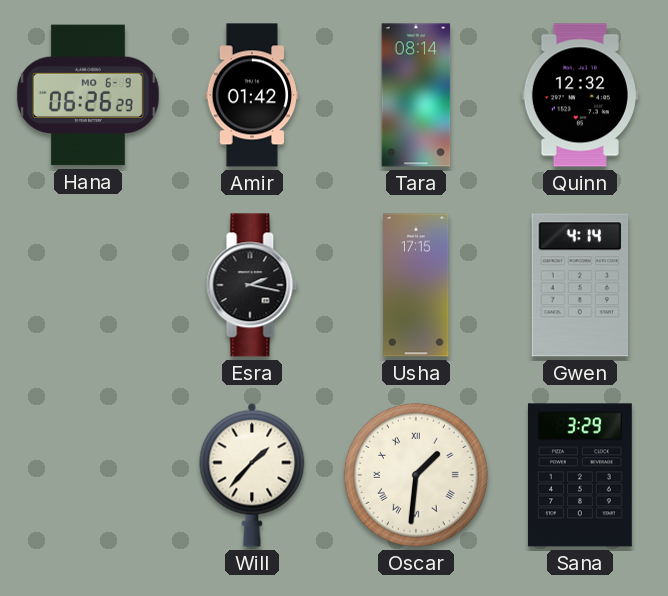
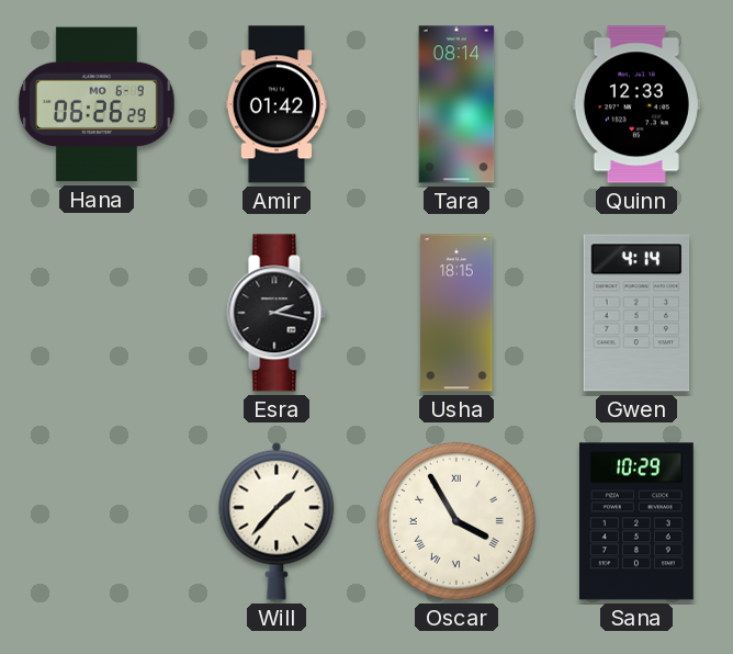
Quinn: 12:32 -> 12:33 (636, 104)
Usha: 17:15 -> 18:15 (456, 313)
Oscar: 1:31 -> 3:55 (456, 521)
Sana: 3:29 -> 10:29 (636, 521)
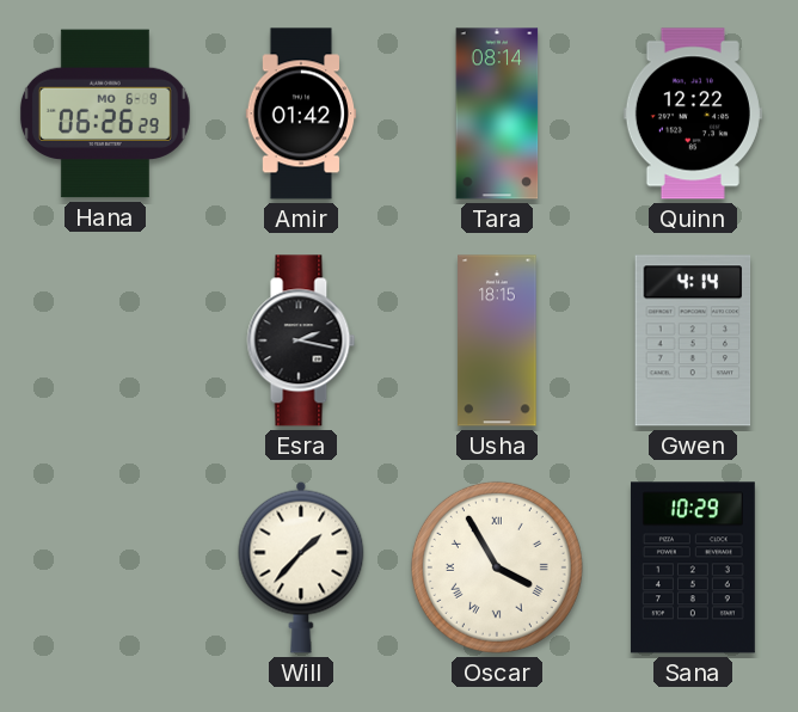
Quinn: 12:33 -> 12:22 (693, 113)
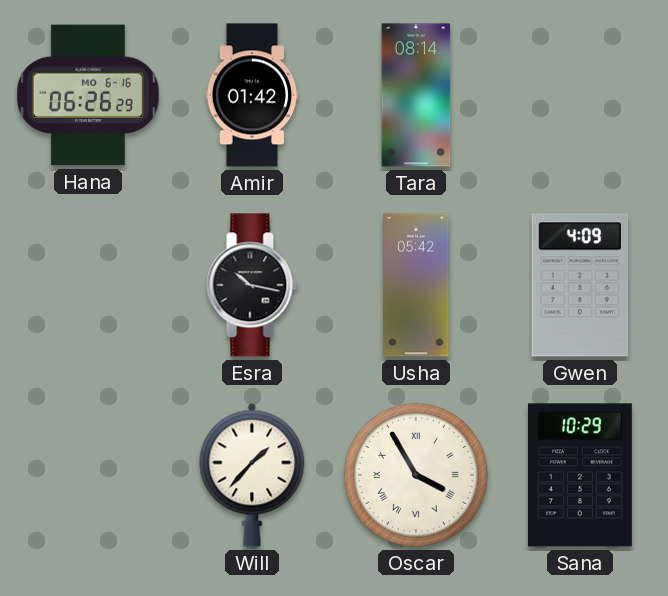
Hana date: MO 6-9 -> MO 6-16 (88, 95)
Quinn: 12:22 -> none (693, 113)
Esra: 2:17 -> 10:17 (252, 285)
Usha: 18:15 -> 05:42 (416, 285)
Gwen: 4:14 -> 4:09 (580, 285)
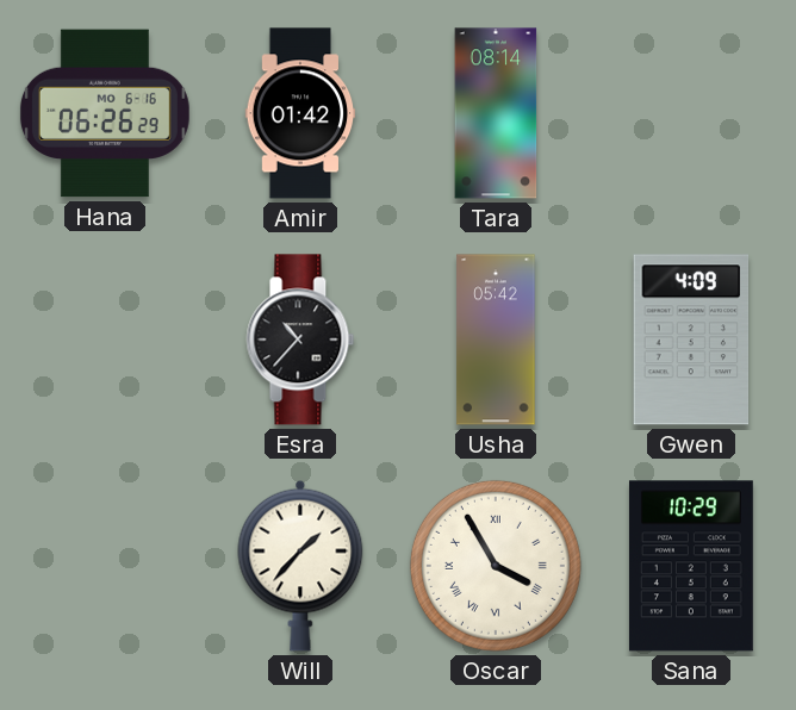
Esra: 10:17 -> 10:37 (300, 340)
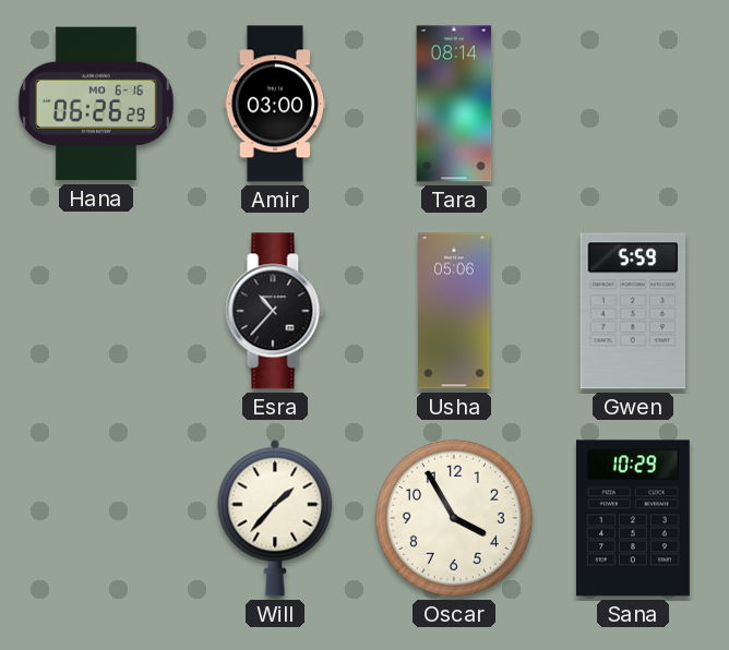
Amir: 01:42 -> 03:00 (275, 104)
Usha: 05:42 -> 05:06 (454, 311)
Gwen: 4:09 -> 5:59 (633, 311)
Oscar numerals: Roman -> Arabic (454, 518)
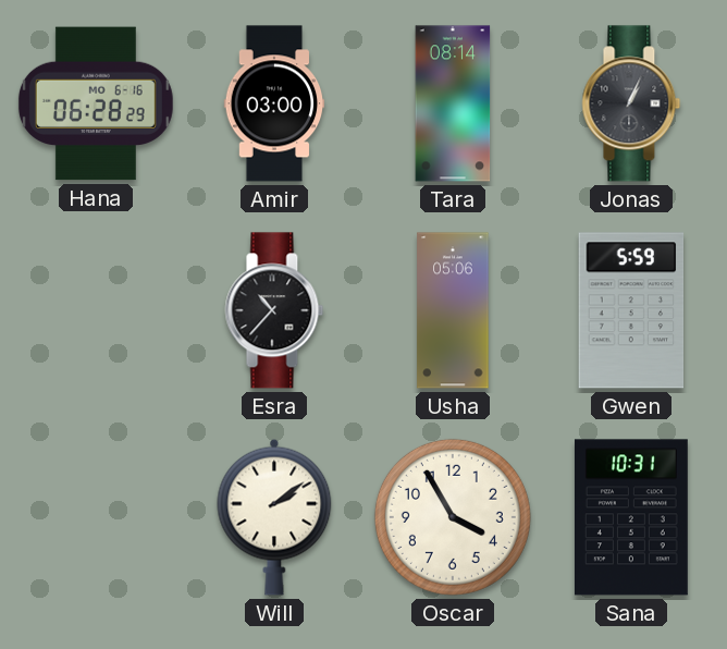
Hana: 06:26 -> 06:28 (96, 103)
Jonas: none -> 1:04 (631, 103)
Will: 1:37 -> 2:09 (274, 517)
Sana: 10:29 -> 10:31 (631, 517)
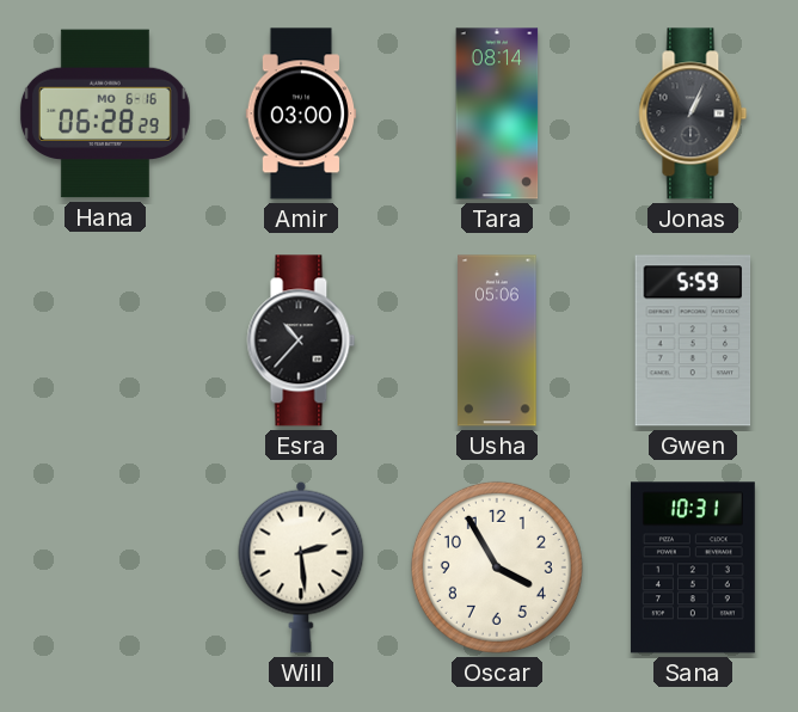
Will: 2:09 -> 2:29 (301, 567)
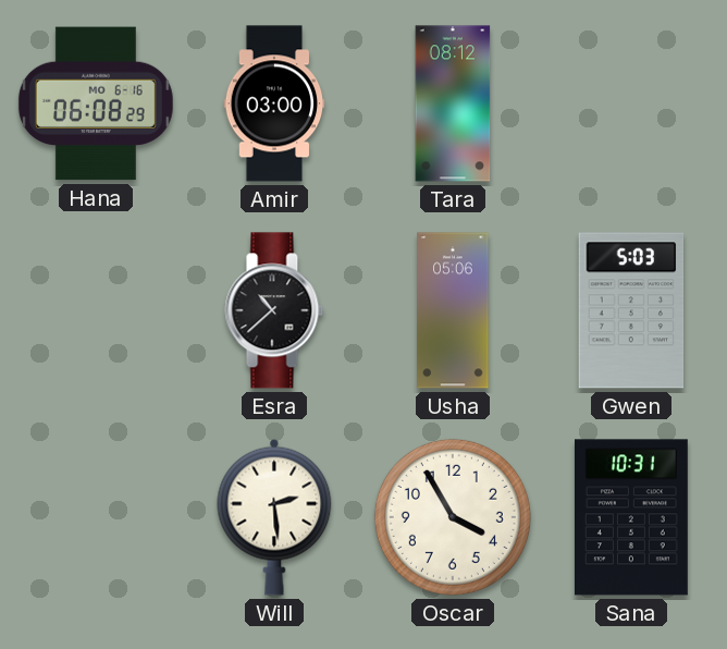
Hana: 06:28 -> 06:08 (96, 103)
Tara: 08:14 -> 08:12 (453, 103)
Jonas: 1:04 -> none (693, 113)
Esra: 10:37 -> 10:38 (274, 310)
Gwen: 5:59 -> 5:03 (631, 310)
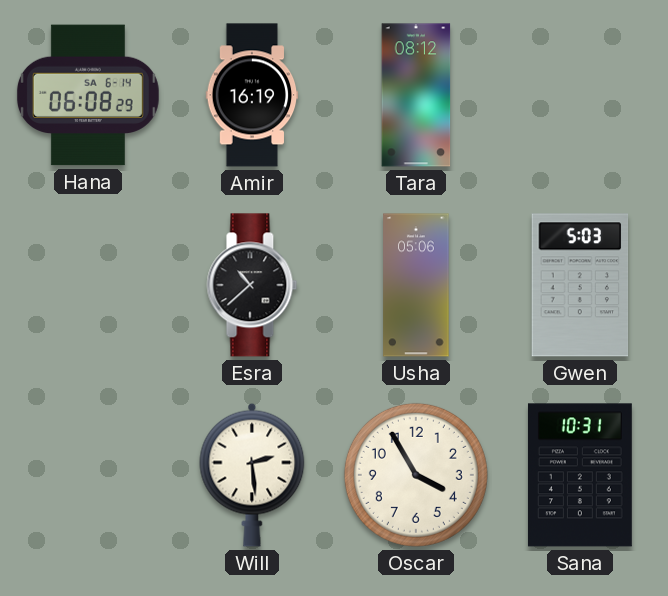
Hana date: MO 6-16 -> SA 6-14 (88, 95)
Amir: 03:00 -> 16:19 (252, 95)
